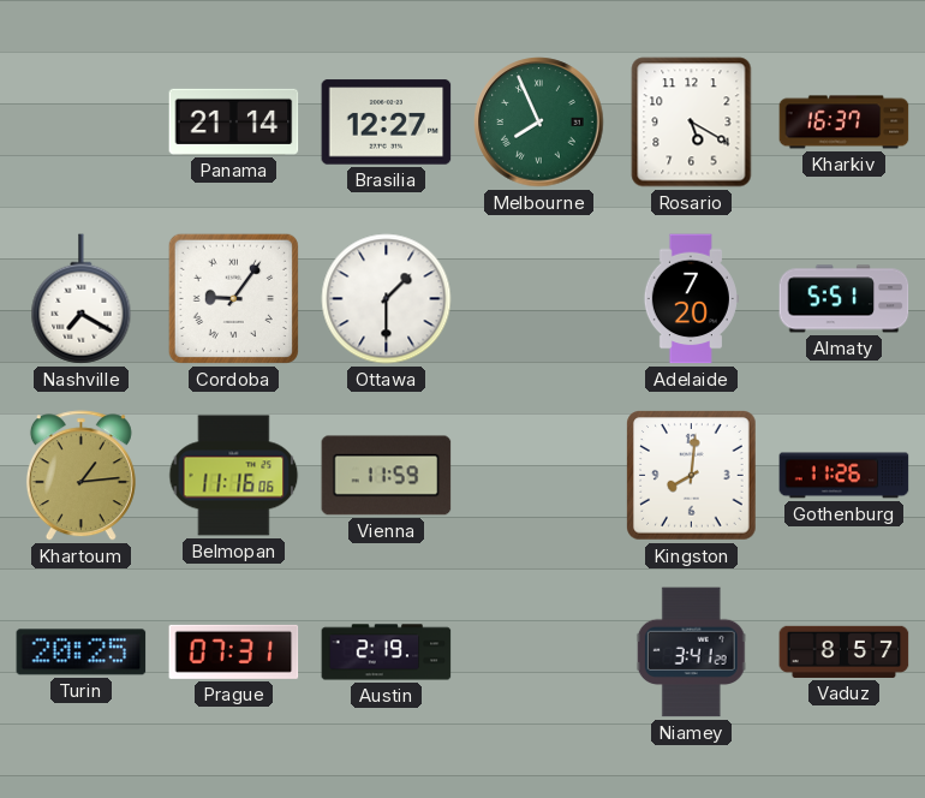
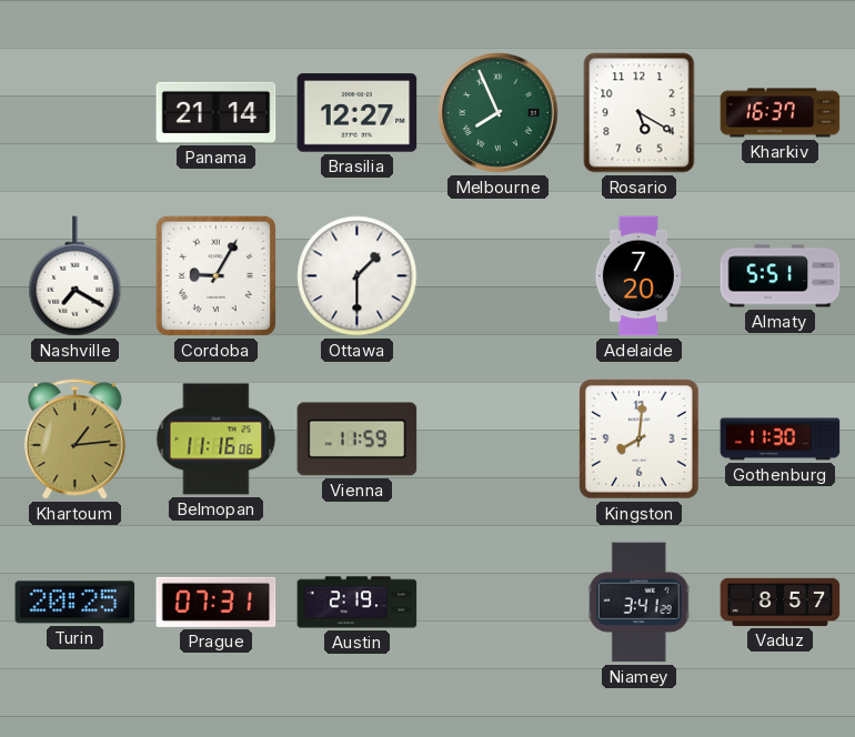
Cordoba: 9:06 -> 9:05 (215, 275)
Gothenburg: 11:26 -> 11:30 (781, 440)
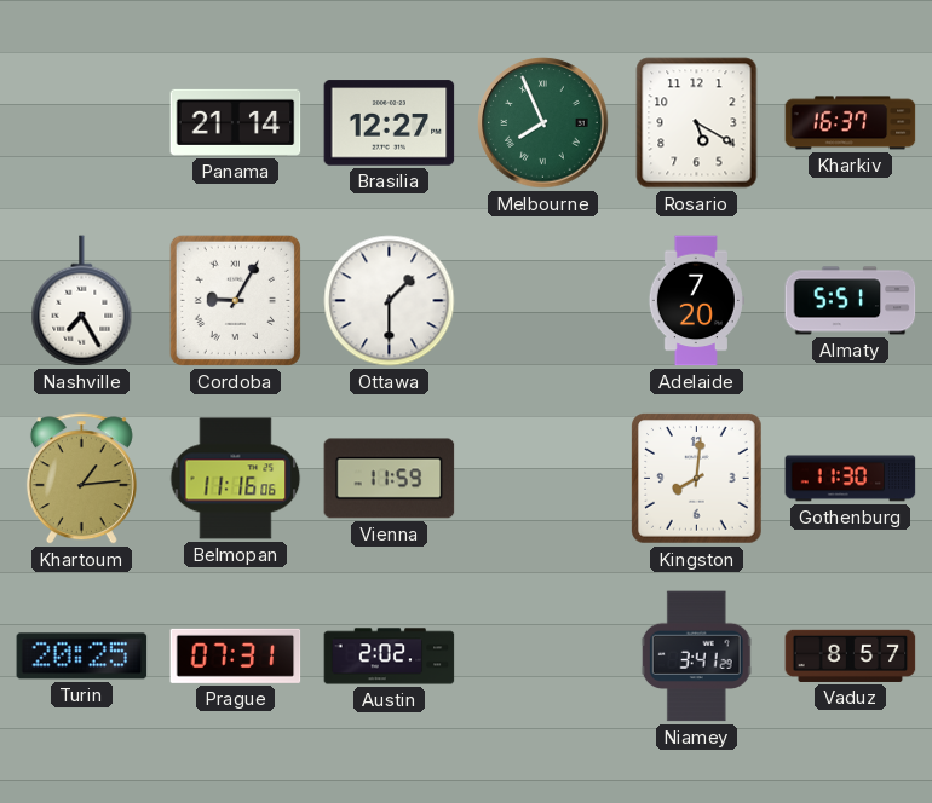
Nashville: 7:20 -> 7:25 (82, 301)
Austin: 2:19 -> 2:02 (390, 657)
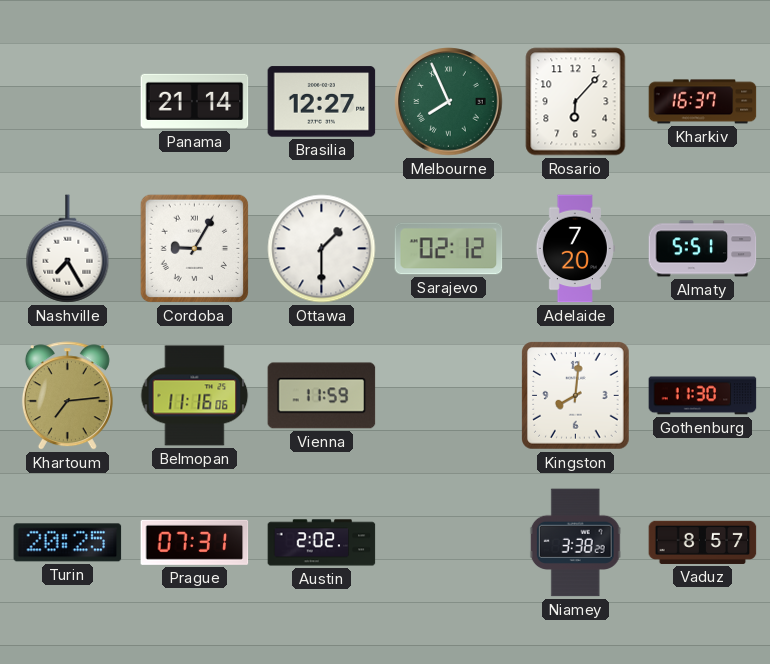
Rosario: 5:20 -> 6:07 (576, 102)
Sarajevo: none -> 02:12 (449, 249)
Khartoum: 1:14 -> 7:14 (67, 396)
Niamey: 3:41 -> 3:38 (575, 543)
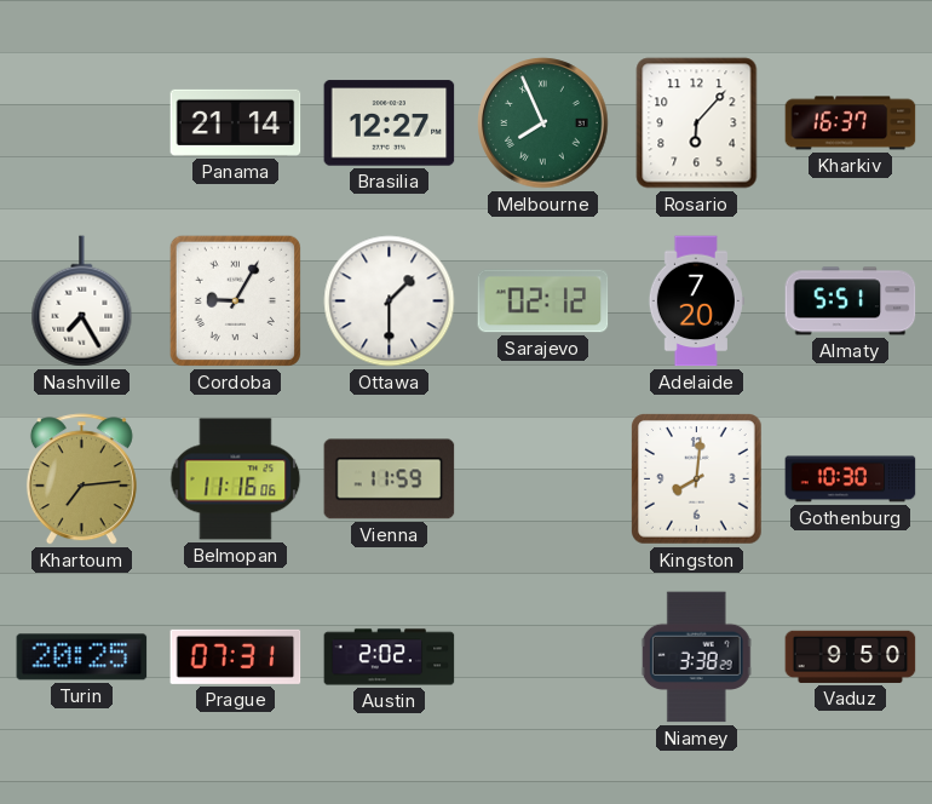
Gothenburg: 11:30 -> 10:30 (851, 479)
Vaduz: 8:57 -> 9:50 (851, 656)
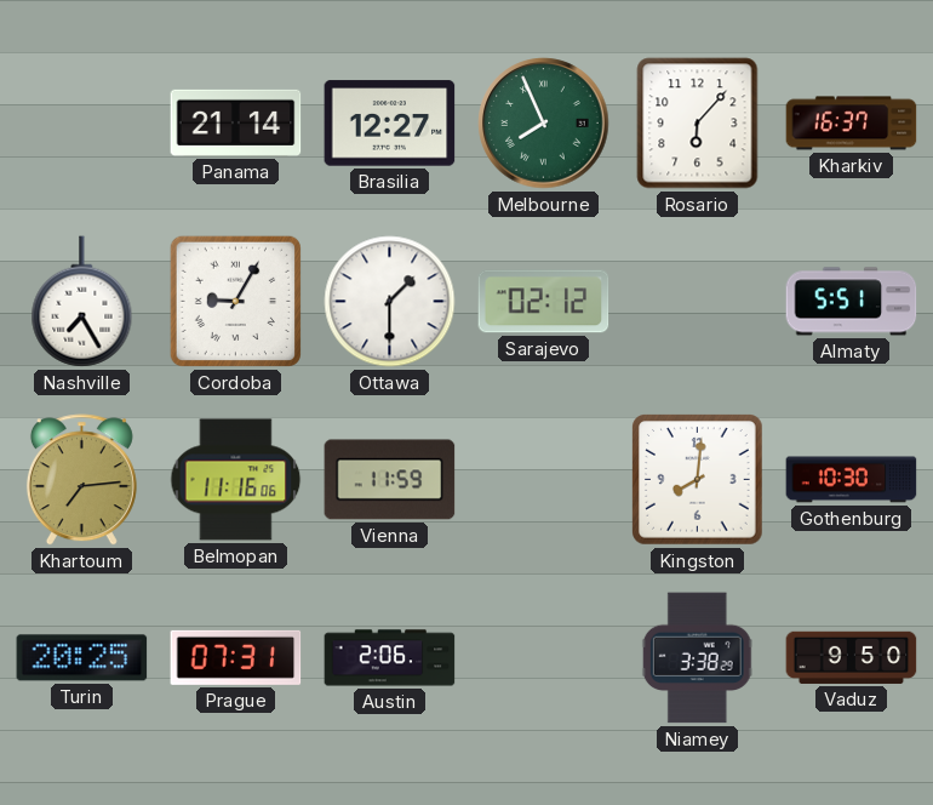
Adelaide: 7:20 -> none (696, 301)
Austin: 2:02 -> 2:06 (390, 658)
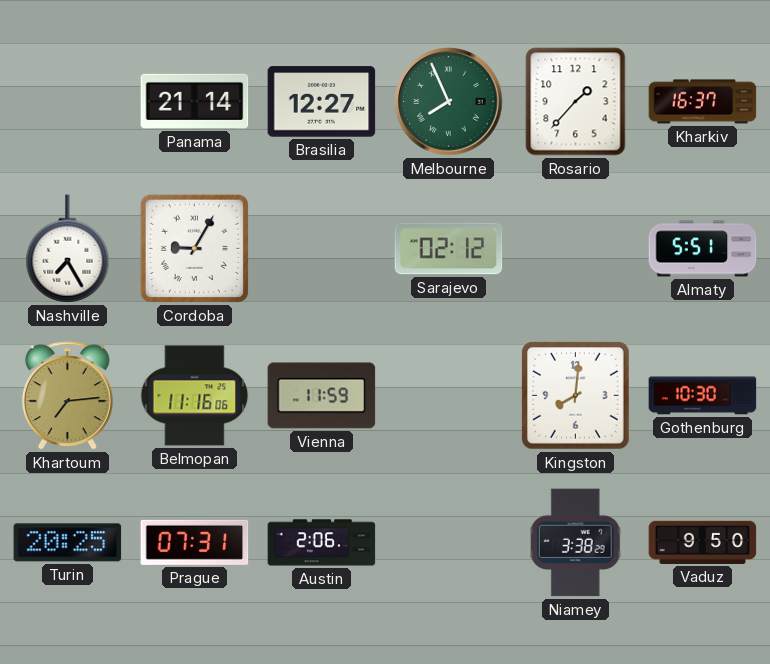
Rosario: 6:07 -> 1:37 (576, 102)
Ottawa: 1:30 -> none (390, 302)
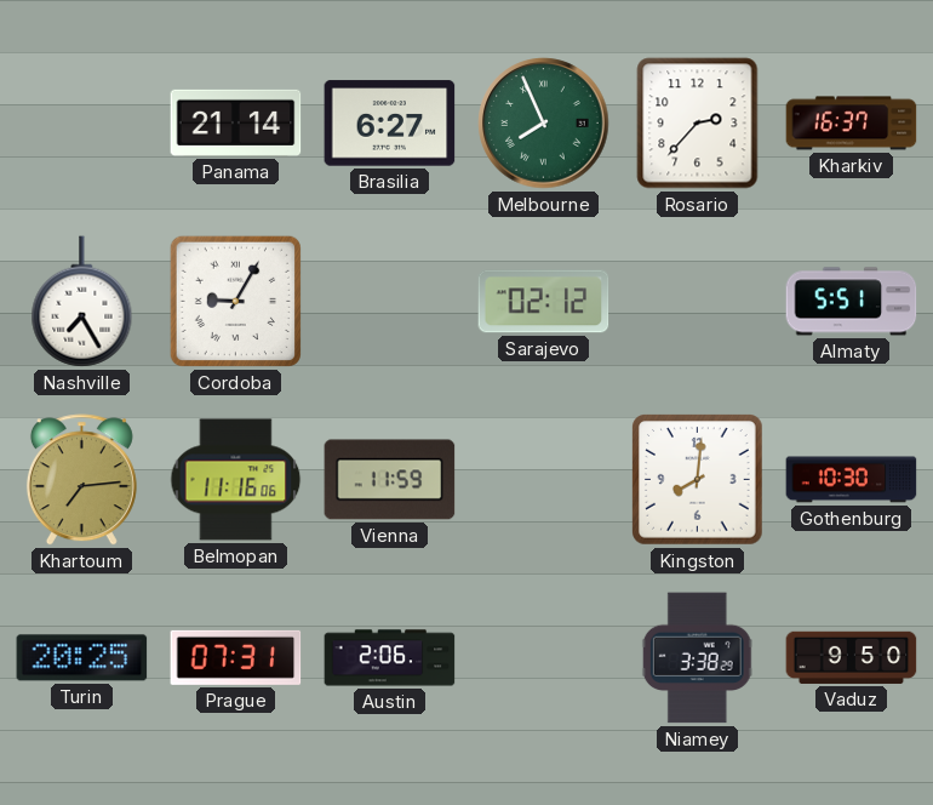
Brasilia: 12:27 -> 6:27 (390, 124)
Rosario: 1:37 -> 2:37 (698, 124)
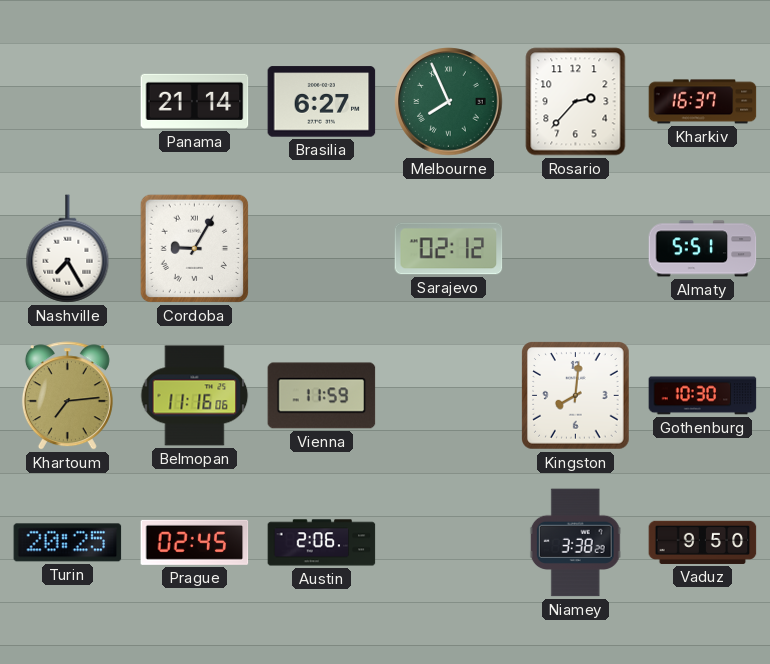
Prague: 07:31 -> 02:45 (195, 542)
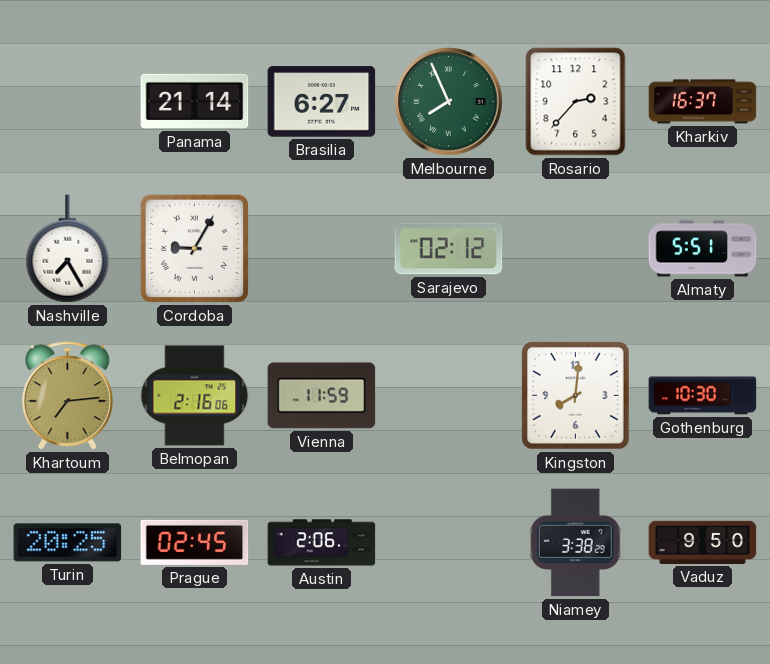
Belmopan: 11:16 -> 2:16 (195, 396)
